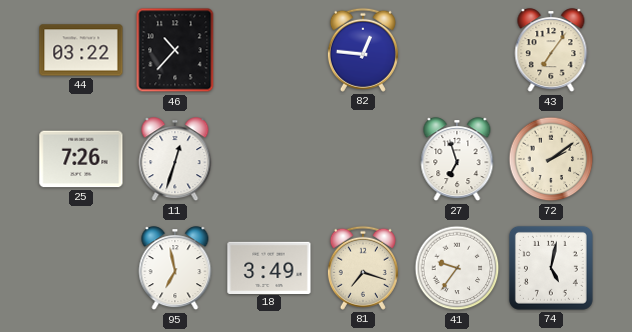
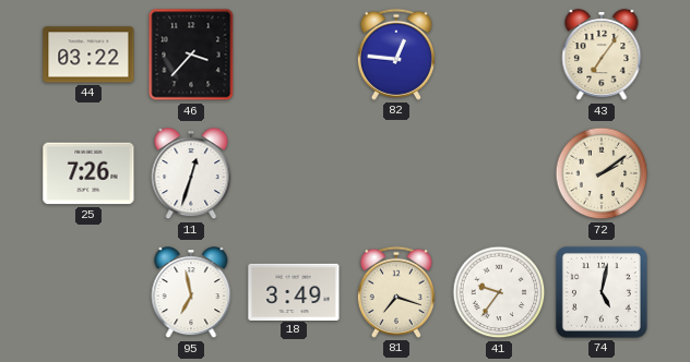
46: 10:37 -> 3:37 (191, 55)
27: 6:57 -> none (457, 160)
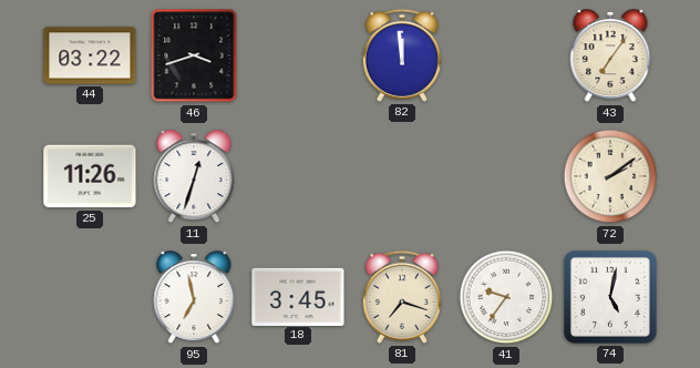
46: 3:37 -> 3:42 (194, 55)
82: 12:46 -> 11:59 (402, 55)
25: 7:26 -> 11:26 (90, 176)
18: 3:49 -> 3:45 (298, 296)
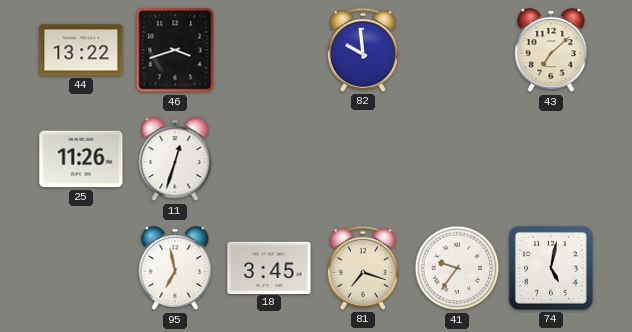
44: 03:22 -> 13:22 (81, 50)
82: 11:59 -> 9:59 (363, 50)
43: 7:06 -> 7:08 (551, 51)
72: 2:09 -> none (610, 176)
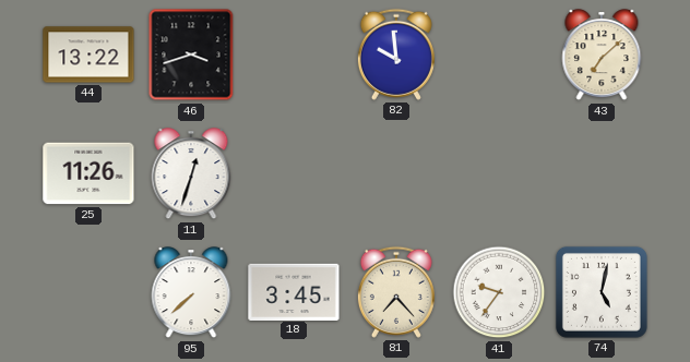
95: 6:58 -> 7:38 (191, 293)
81: 7:18 -> 7:23 (396, 292)
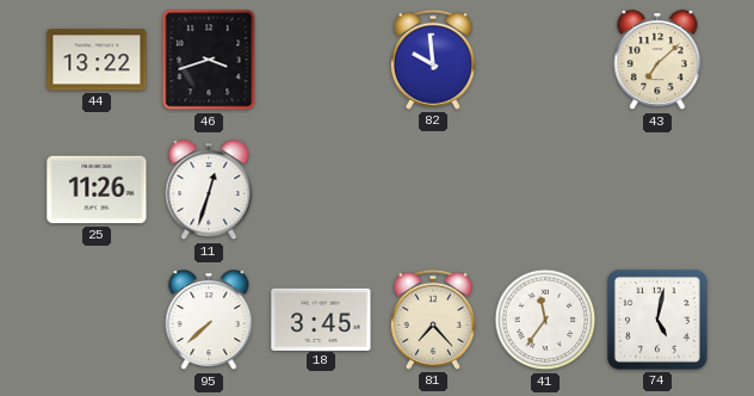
41: 9:36 -> 11:36 (545, 320)
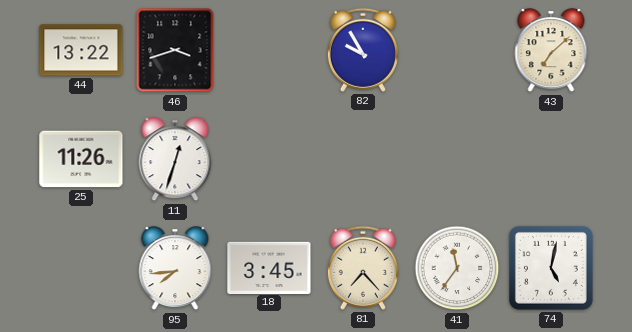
82: 9:59 -> 9:55 (363, 50)
95: 7:38 -> 7:44 (175, 269)
